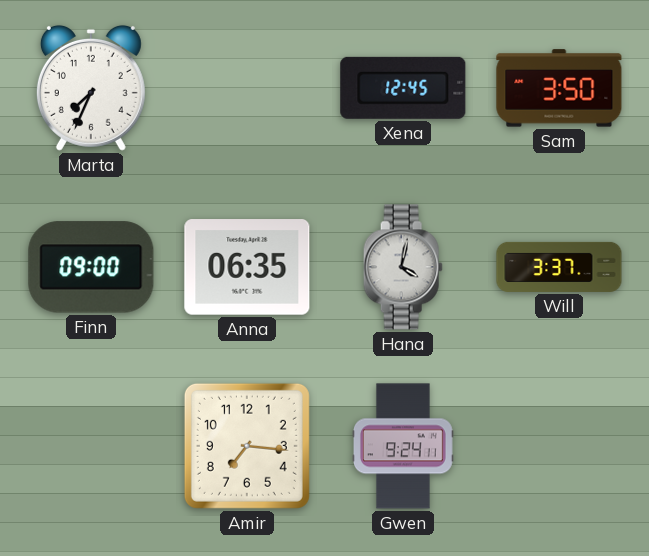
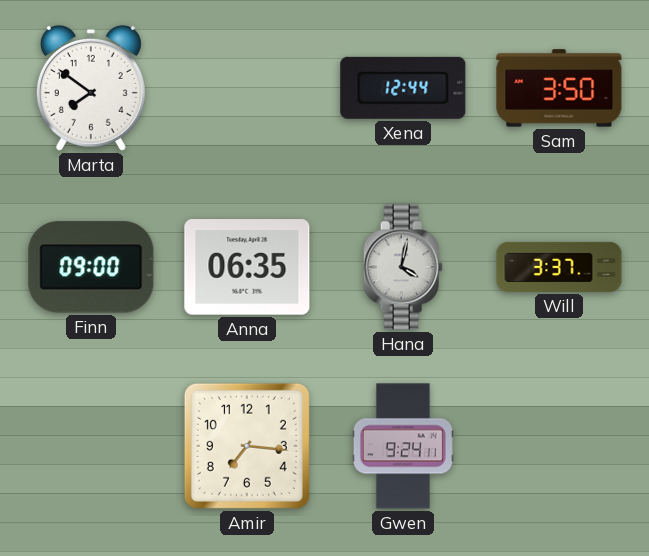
Marta: 7:34 -> 7:51 (91, 88)
Xena: 12:45 -> 12:44 (403, 88)
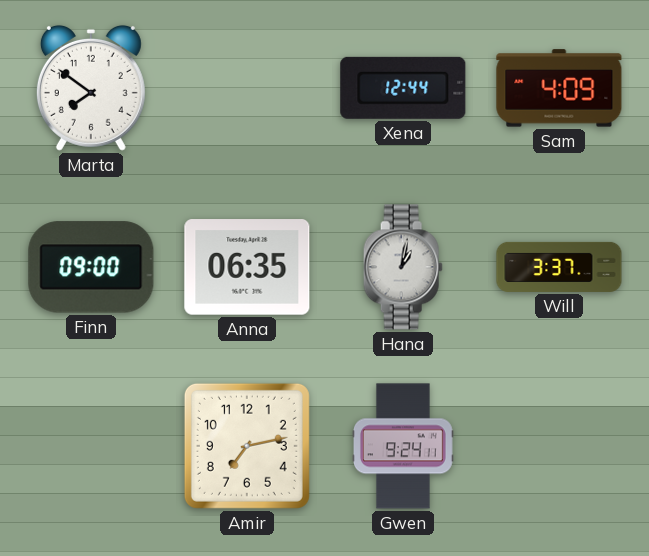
Sam: 3:50 -> 4:09 (559, 88)
Hana: 4:02 -> 1:02 (403, 267)
Amir: 7:16 -> 7:13 (247, 446)
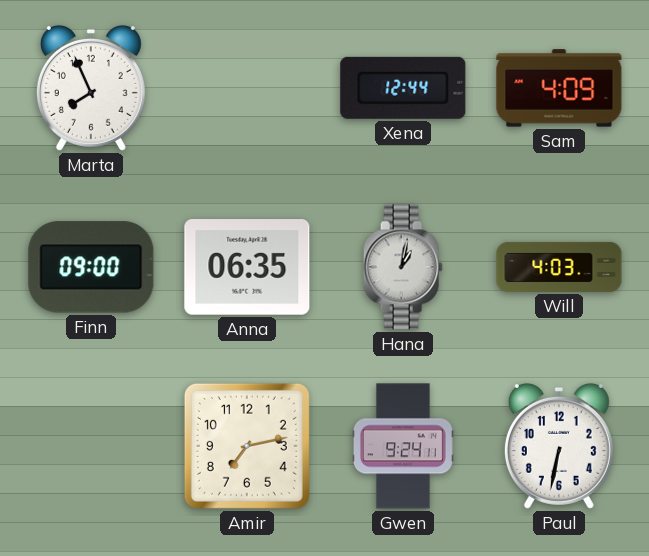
Marta: 7:51 -> 7:56 (91, 88)
Will: 3:37 -> 4:03 (559, 267)
Paul: none -> 6:32 (559, 446)
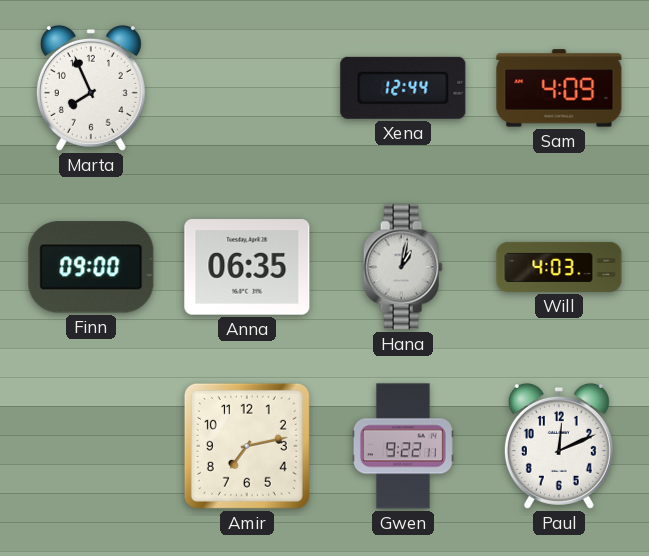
Gwen: 9:24 -> 9:22 (404, 446)
Paul: 6:32 -> 12:11 (559, 446)
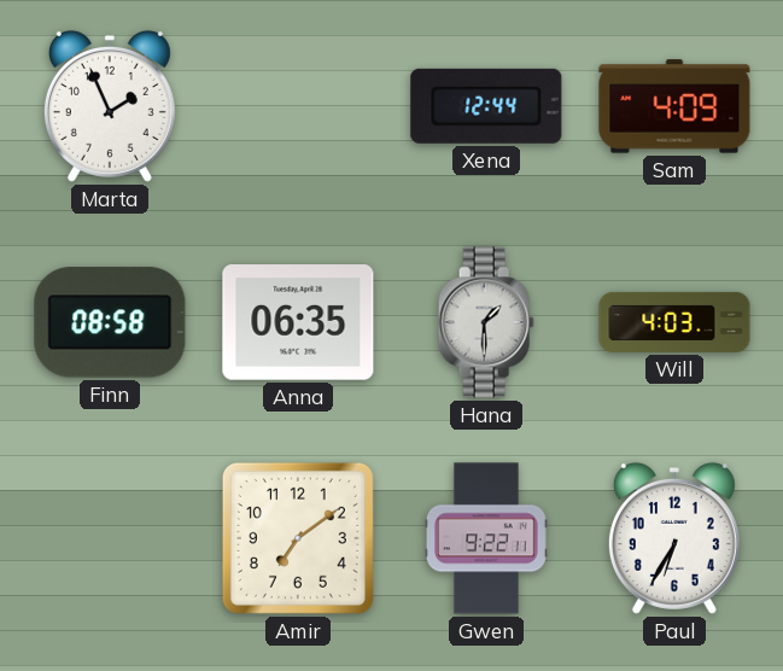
Marta: 7:56 -> 1:56 (110, 106)
Finn: 09:00 -> 08:58 (110, 322)
Hana: 1:02 -> 1:30 (486, 322)
Amir: 7:13 -> 7:09 (298, 538)
Paul: 12:11 -> 6:35 (674, 538)
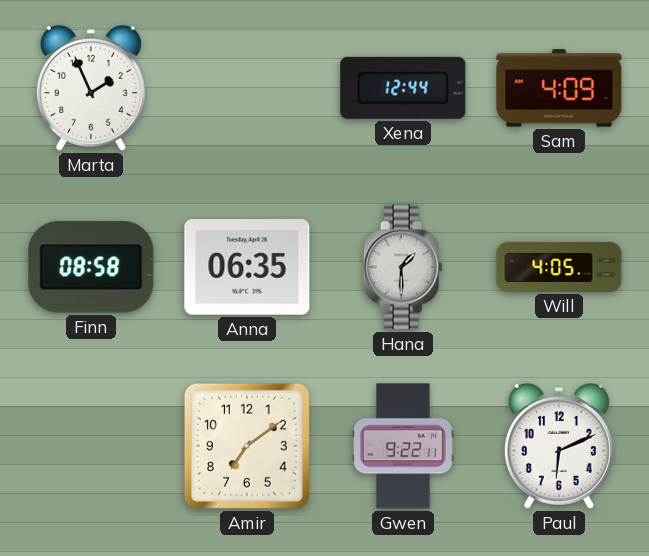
Will: 4:03 -> 4:05 (559, 267)
Paul: 6:35 -> 6:11 (559, 446)
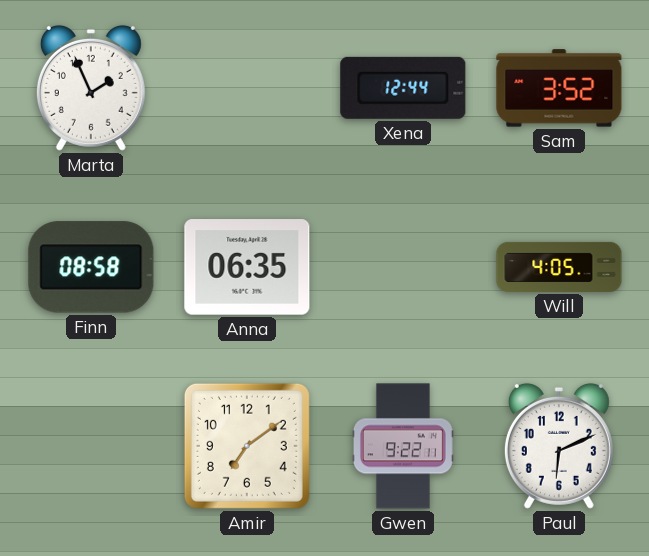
Sam: 4:09 -> 3:52 (559, 88)
Hana: 1:30 -> none (403, 267)
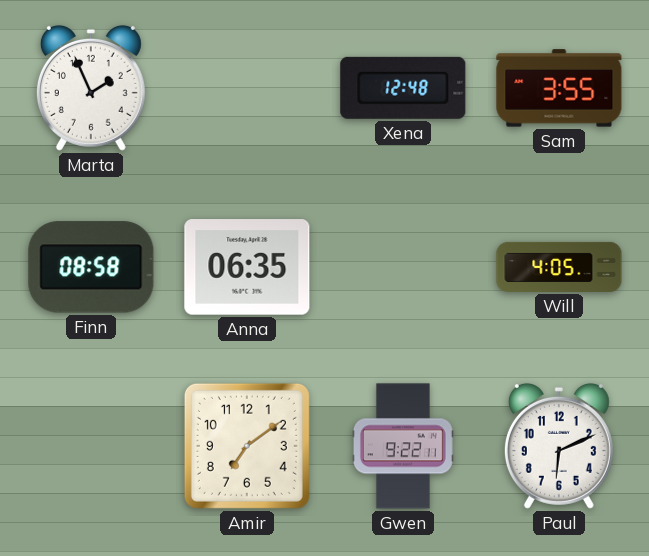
Xena: 12:44 -> 12:48 (403, 88)
Sam: 3:52 -> 3:55 (559, 88)
